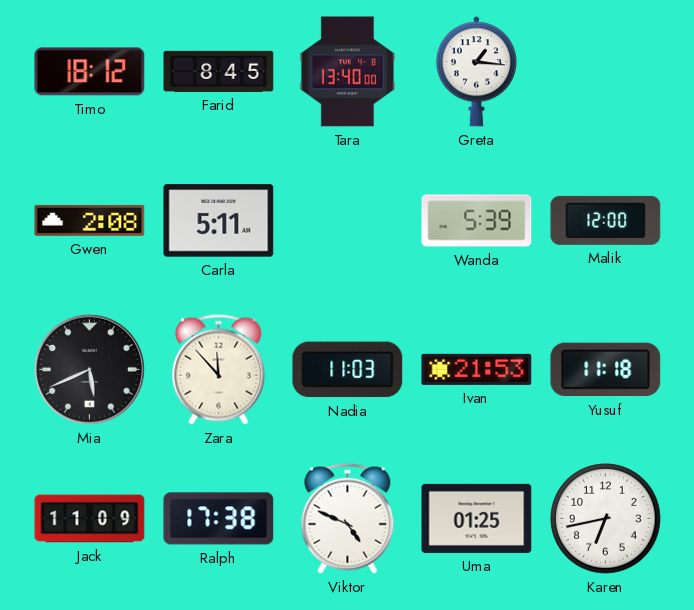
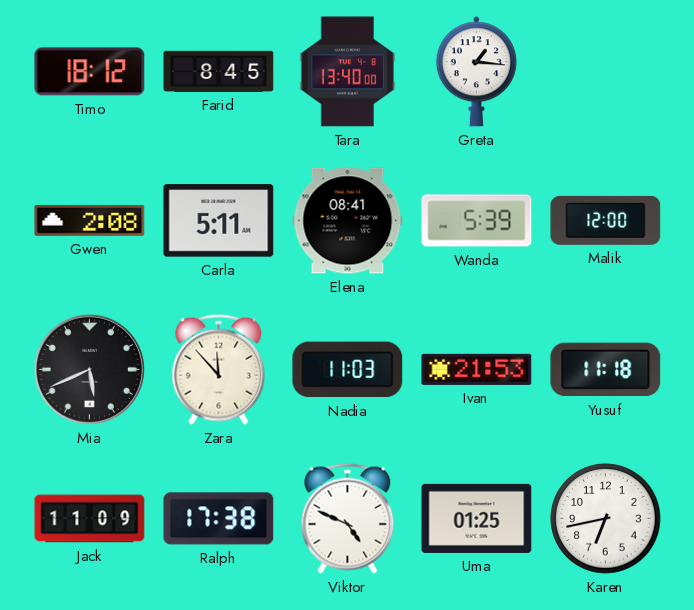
Elena: none -> 08:41 (348, 221)
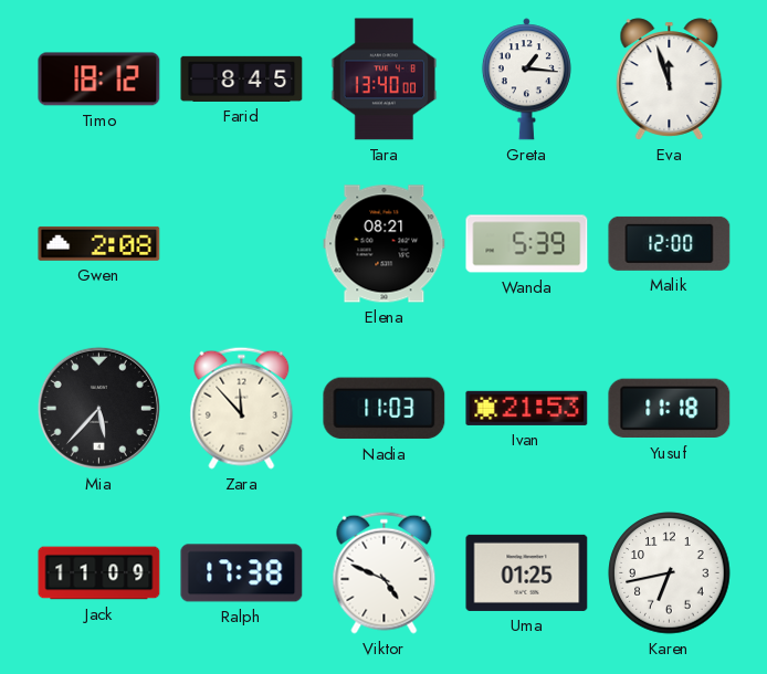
Eva: none -> 11:57 (670, 80)
Carla: 5:11 -> none (219, 221)
Elena: 08:41 -> 08:21 (385, 244)
Mia: 5:41 -> 5:37 (98, 408)
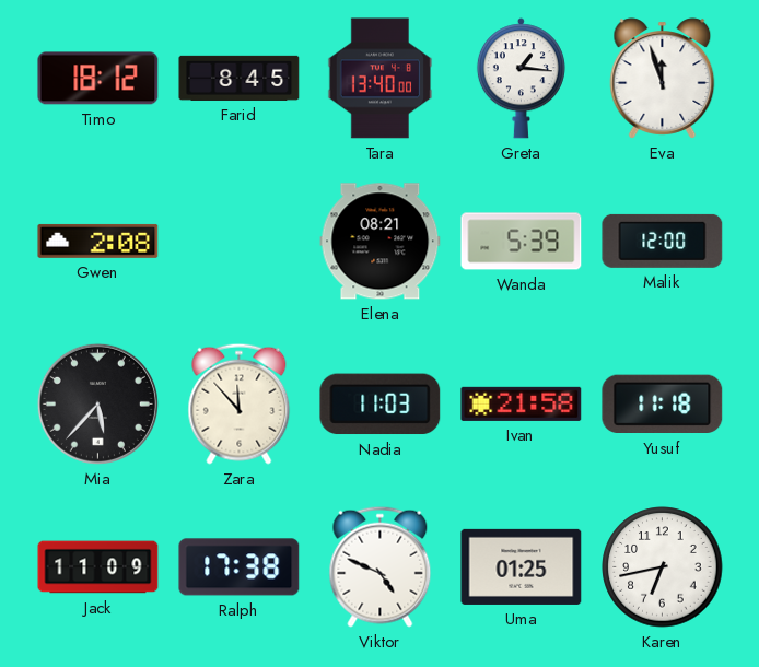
Ivan: 21:53 -> 21:58 (522, 403)
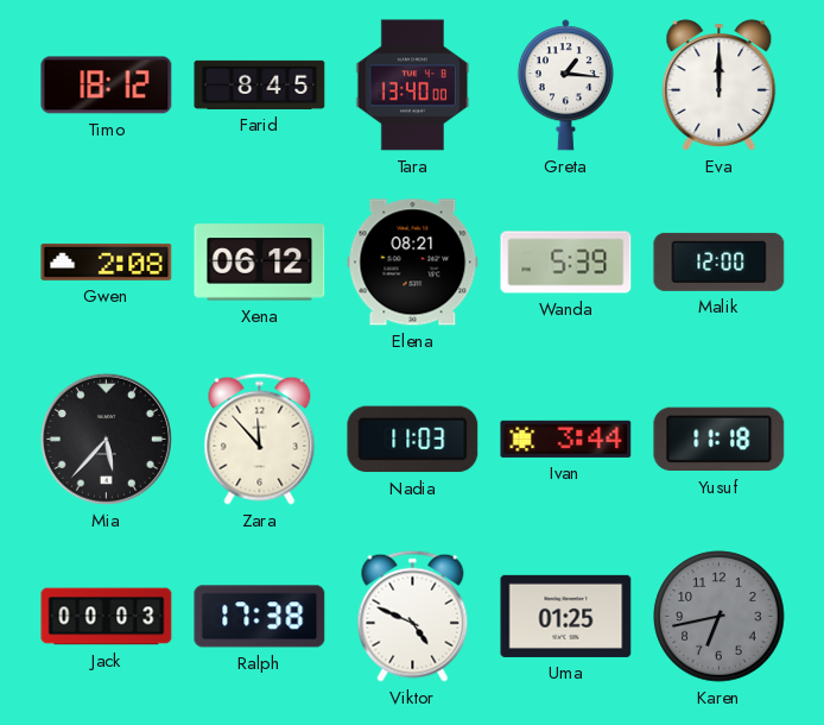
Eva: 11:57 -> 12:00 (720, 86)
Xena: none -> 06:12 (260, 263)
Ivan: 21:58 -> 3:44 (566, 439)
Jack: 11:09 -> 00:03 (107, 617)
Karen dial: white -> grey (720, 617)
